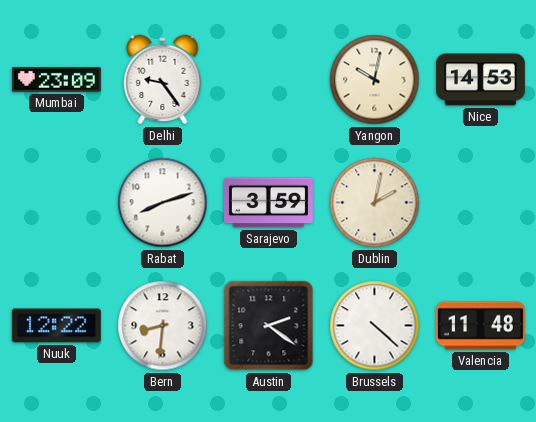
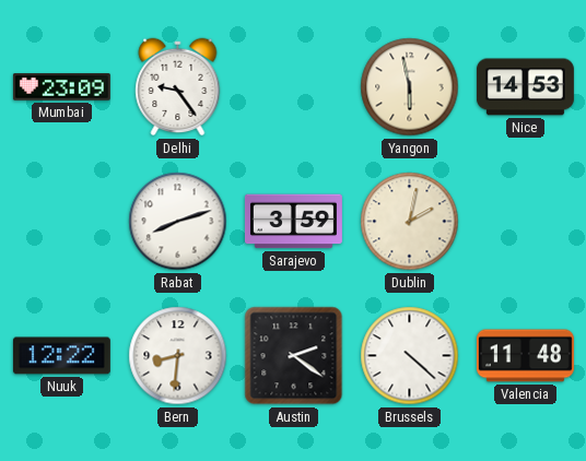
Yangon: 10:02 -> 5:58 (410, 87)
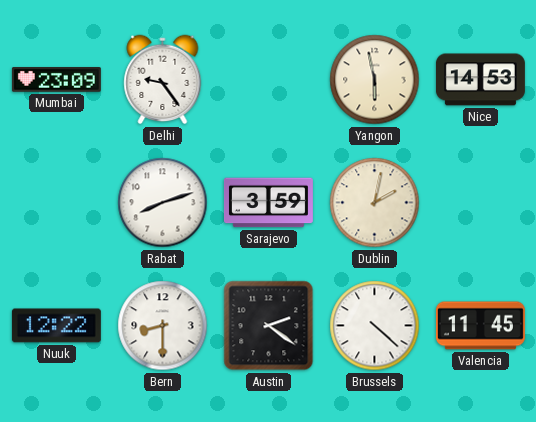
Bern: 8:31 -> 8:30 (163, 326)
Valencia: 11:48 -> 11:45 (480, 326)
